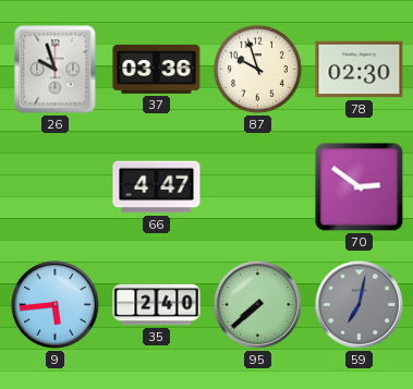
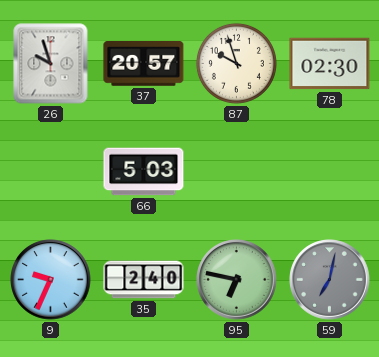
37: 03:36 -> 20:57 (144, 64)
66: 4:47 -> 5:03 (144, 172)
70: 2:51 -> none (360, 187)
9: 5:44 -> 9:34 (51, 280)
95: 7:38 -> 6:47 (237, 280)
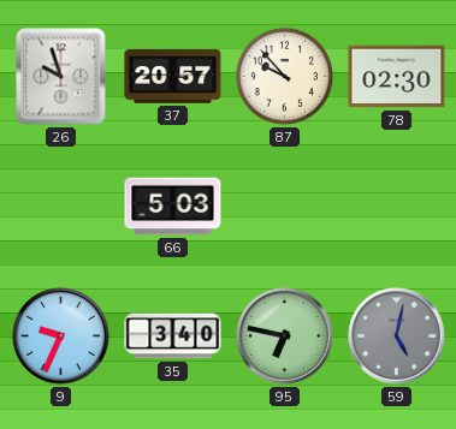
87: 9:57 -> 9:53 (284, 76)
35: 2:40 -> 3:40 (173, 336)
59: 7:02 -> 5:02 (397, 336)
